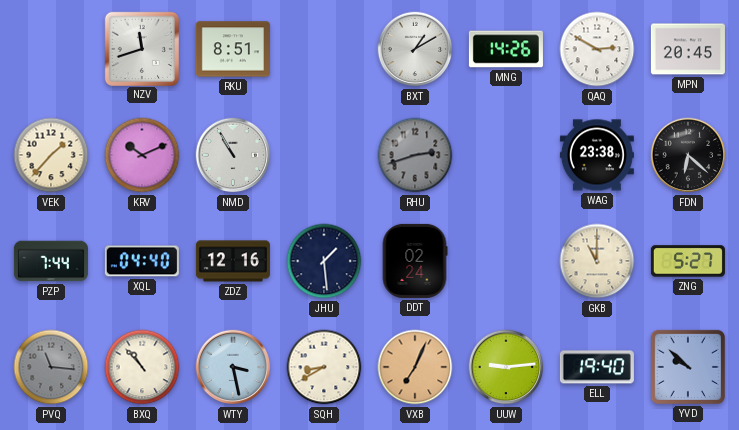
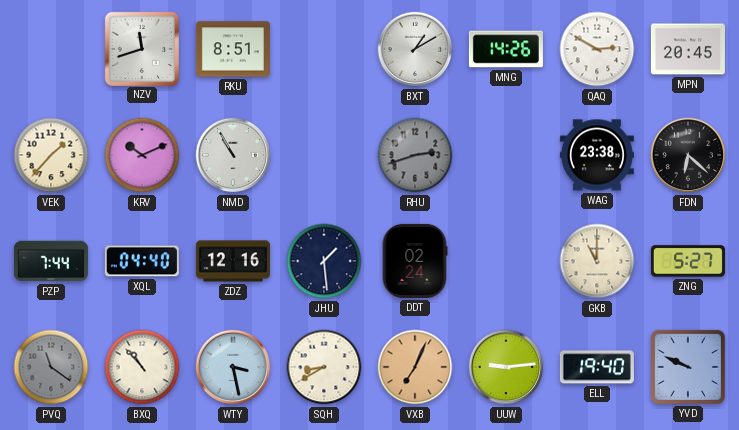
PVQ: 11:16 -> 11:21 (51, 367)
YVD: 9:52 -> 9:49 (688, 367)
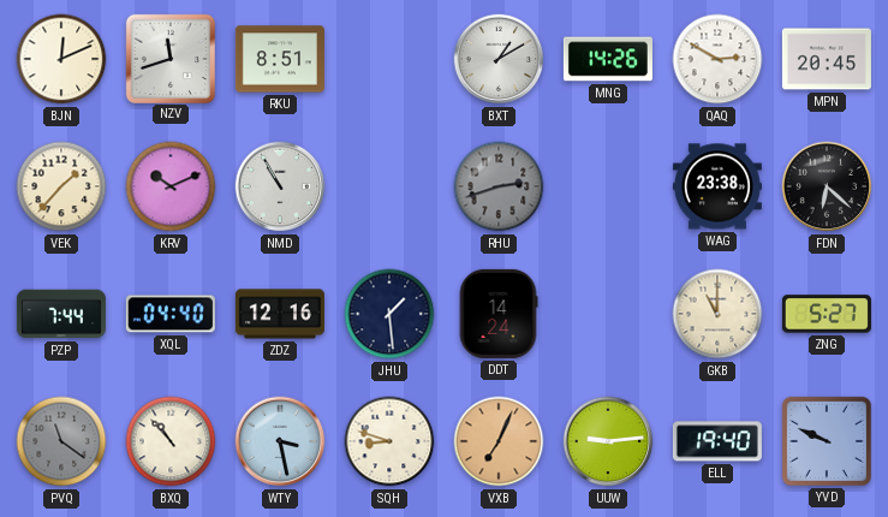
BJN: none -> 12:11 (61, 59)
DDT: 02:24 -> 14:24 (499, 314)
SQH: 8:40 -> 8:48 (389, 441)
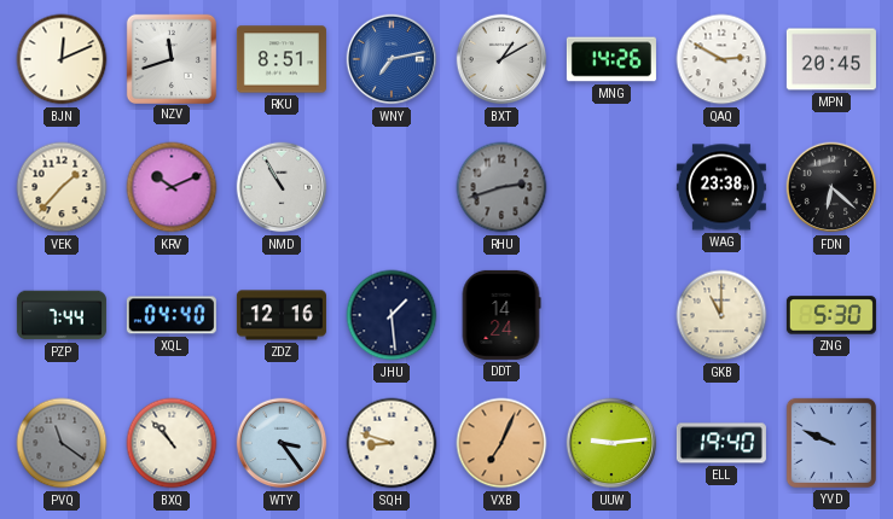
WNY: none -> 7:13 (392, 59)
ZNG: 5:27 -> 5:30 (831, 315)
WTY: 3:28 -> 3:24 (282, 443)
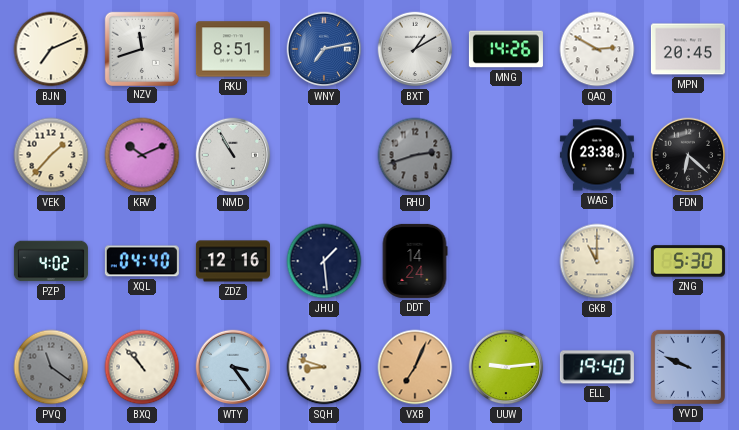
BJN: 12:11 -> 7:11 (51, 49)
PZP: 7:44 -> 4:02 (51, 261)
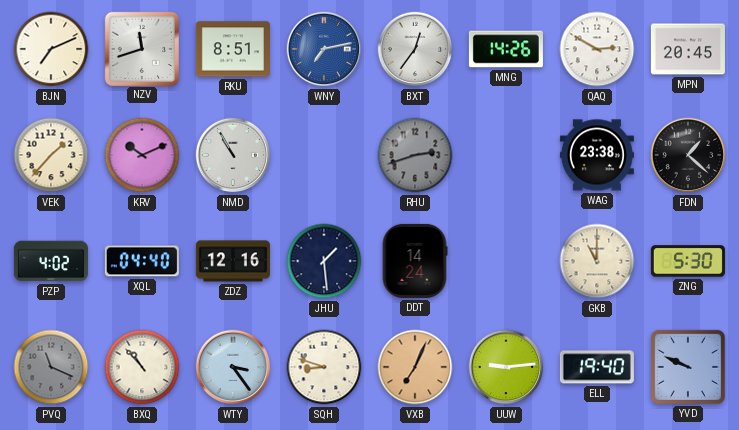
BXT: 1:10 -> 12:36 (415, 49)
FDN: 6:22 -> 1:22 (688, 155)
PVQ: 11:21 -> 11:19 (51, 367)
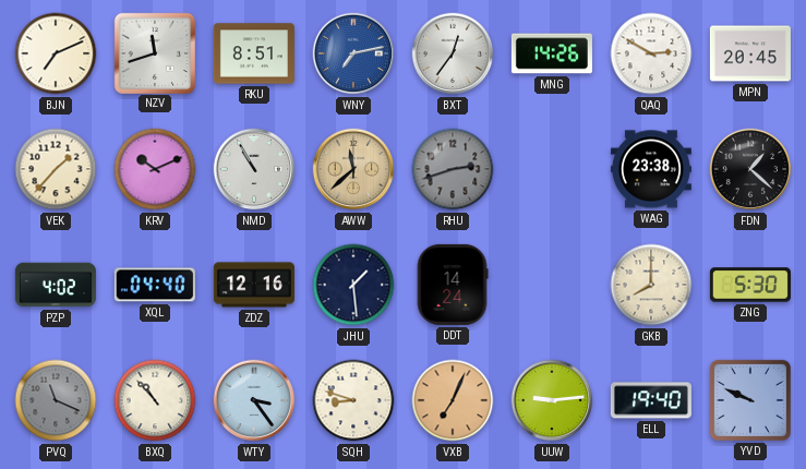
AWW: none -> 11:38 (353, 169)
GKB: 11:00 -> 8:00 (651, 285)
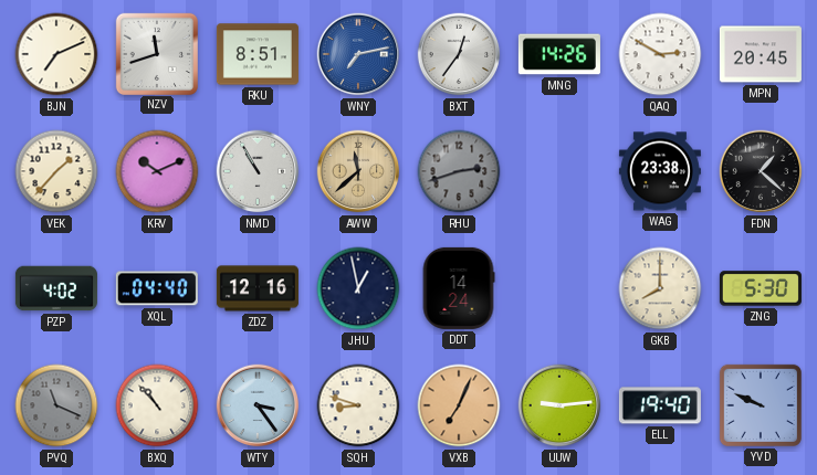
JHU: 1:29 -> 12:58 (358, 288)
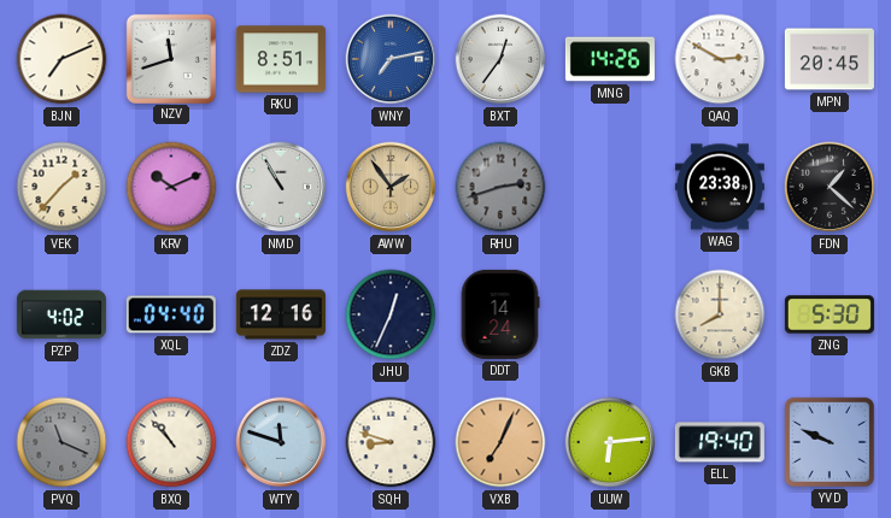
AWW: 11:38 -> 1:54 (391, 187)
JHU: 12:58 -> 12:34 (391, 314)
WTY: 3:24 -> 11:48 (281, 442)
UUW: 9:14 -> 6:14 (610, 442)
